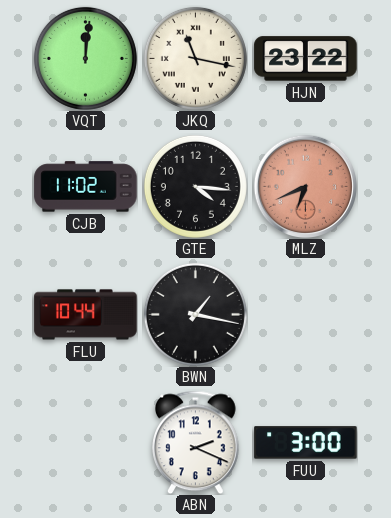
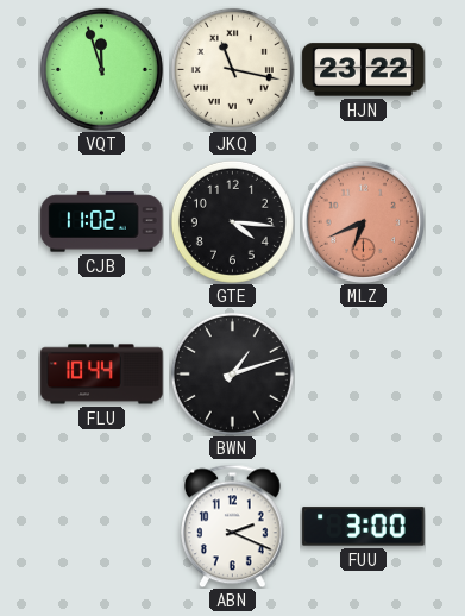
VQT: 12:01 -> 11:57 (101, 69)
BWN: 1:17 -> 1:12 (232, 373)
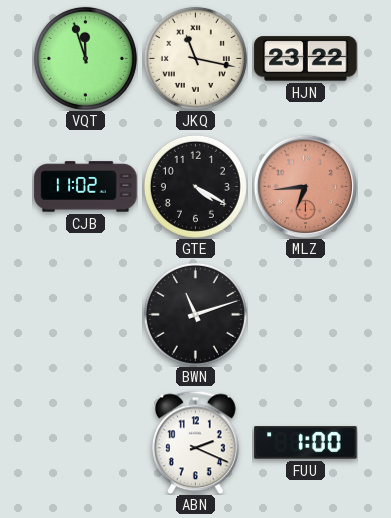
GTE: 4:16 -> 4:20 (195, 186)
MLZ: 6:41 -> 6:44 (305, 186)
FLU: 10:44 -> none (102, 375)
BWN: 1:12 -> 11:12 (195, 314)
FUU: 3:00 -> 1:00 (306, 443)
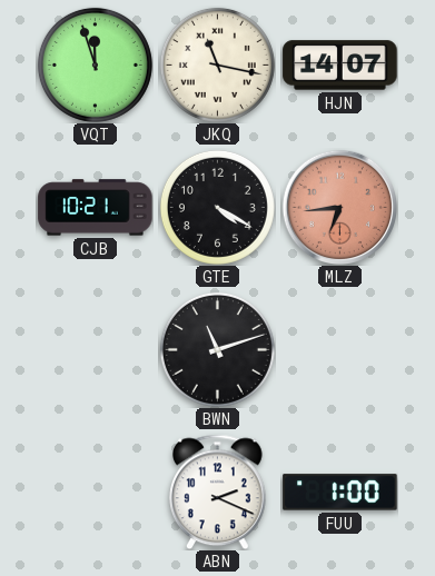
HJN: 23:22 -> 14:07 (340, 66)
CJB: 11:02 -> 10:21 (96, 208)
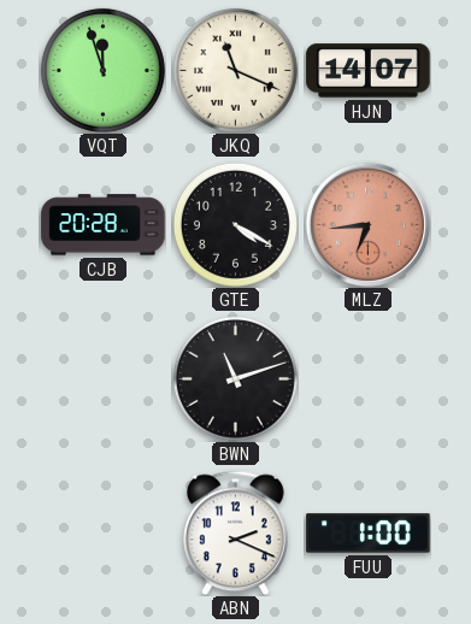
JKQ: 11:17 -> 11:19 (235, 70)
CJB: 10:21 -> 20:28 (104, 225)
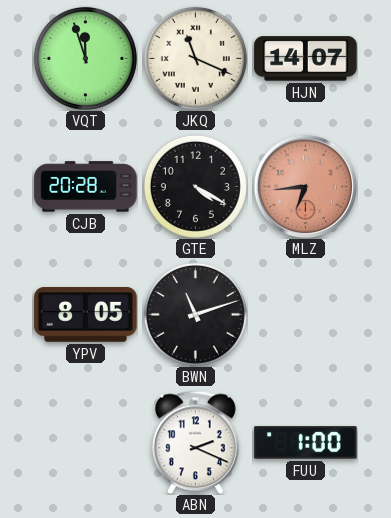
YPV: none -> 8:05 (86, 315)
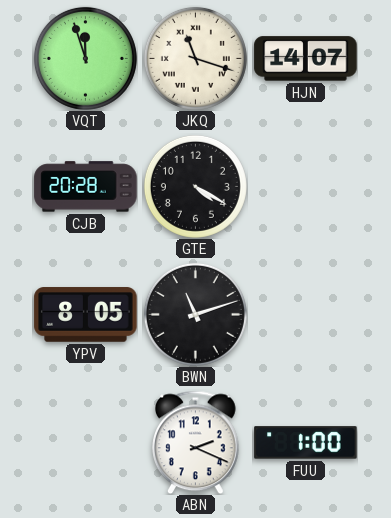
JKQ: 11:19 -> 11:18 (195, 58)
MLZ: 6:44 -> none (305, 186)
